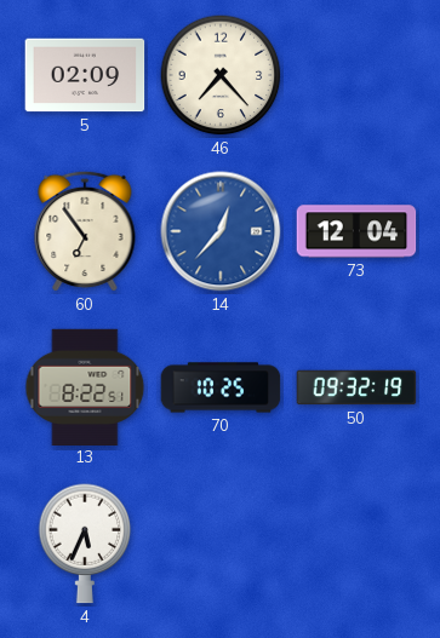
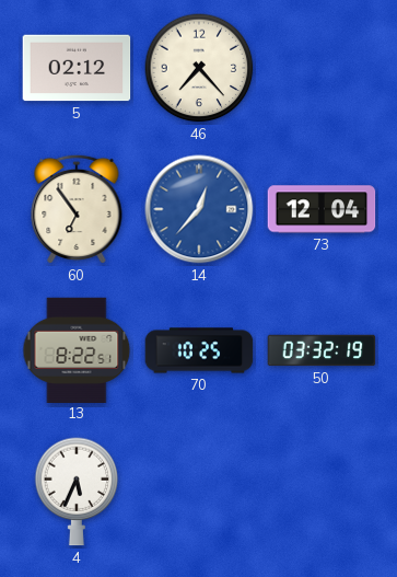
5: 02:09 -> 02:12 (77, 68)
50: 09:32 -> 03:32 (322, 350)
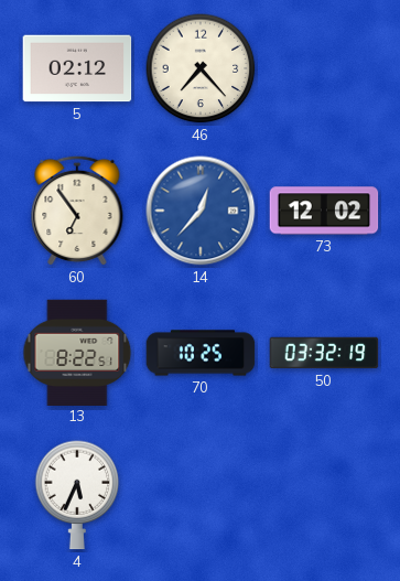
73: 12:04 -> 12:02 (324, 211)
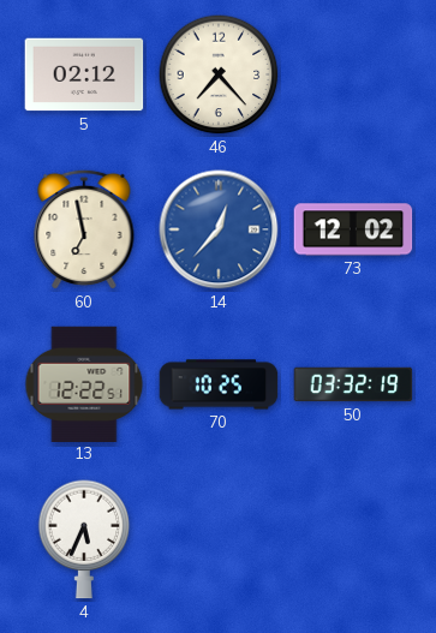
60: 6:54 -> 6:58 (84, 229)
13: 8:22 -> 12:22 (84, 383)
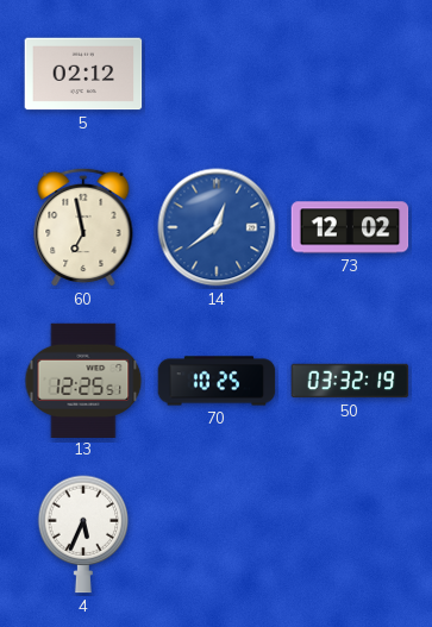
46: 7:23 -> none (219, 74)
14: 12:37 -> 12:39 (217, 227)
13: 12:22 -> 12:25 (83, 380)
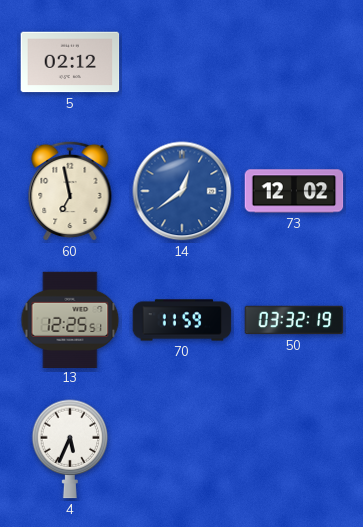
70: 10:25 -> 11:59 (182, 320)
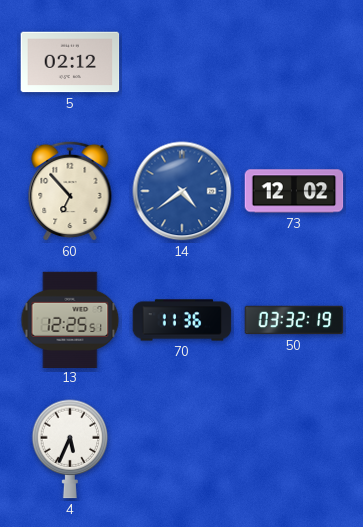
60: 6:58 -> 6:53 (70, 191)
14: 12:39 -> 4:39 (182, 191)
70: 11:59 -> 11:36 (182, 320)
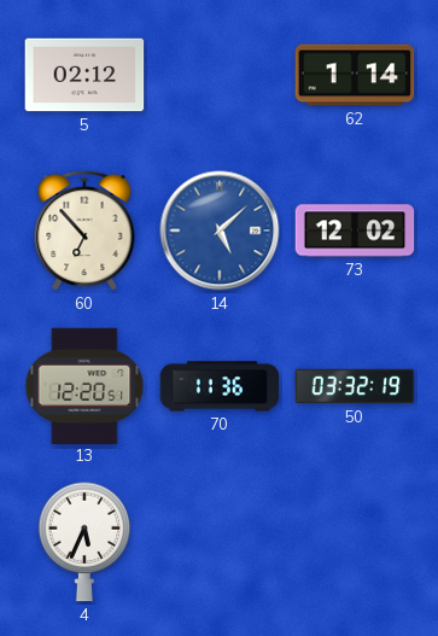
62: none -> 1:14 (355, 75)
14: 4:39 -> 5:08 (220, 231)
13: 12:25 -> 12:20 (84, 385)
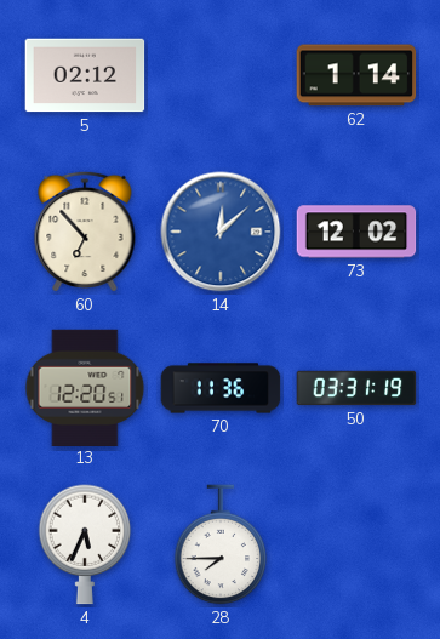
14: 5:08 -> 12:08 (221, 232)
50: 03:32 -> 03:31 (356, 388)
28: none -> 7:45 (221, 544)
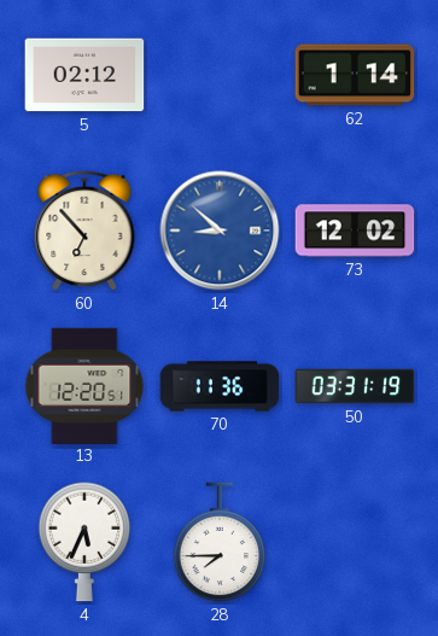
14: 12:08 -> 8:52 (220, 231)
